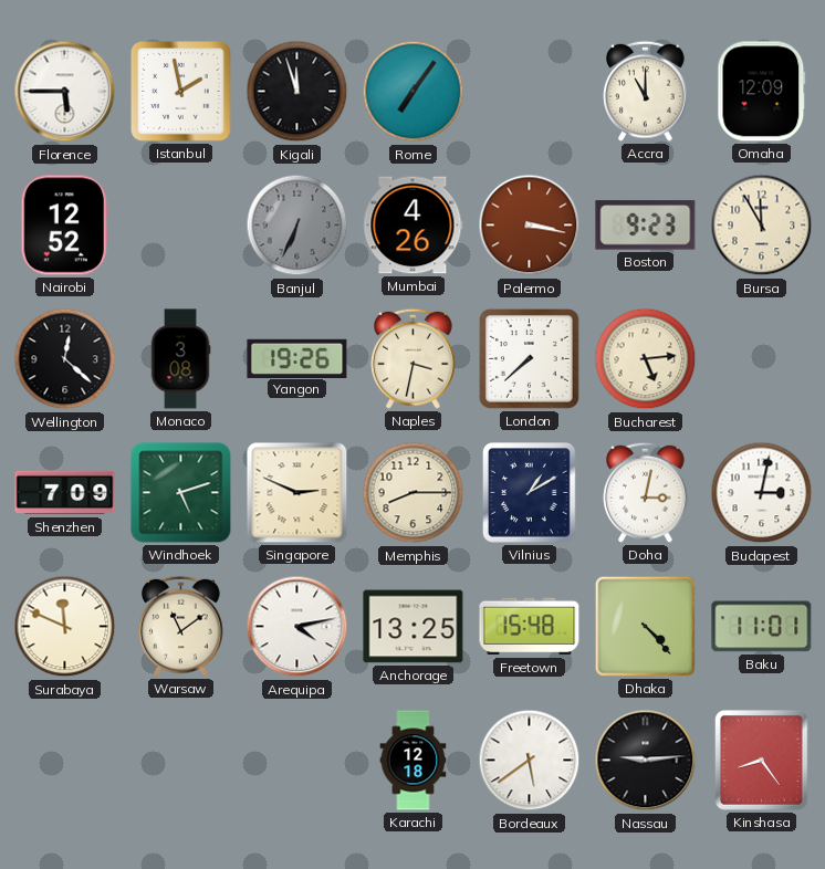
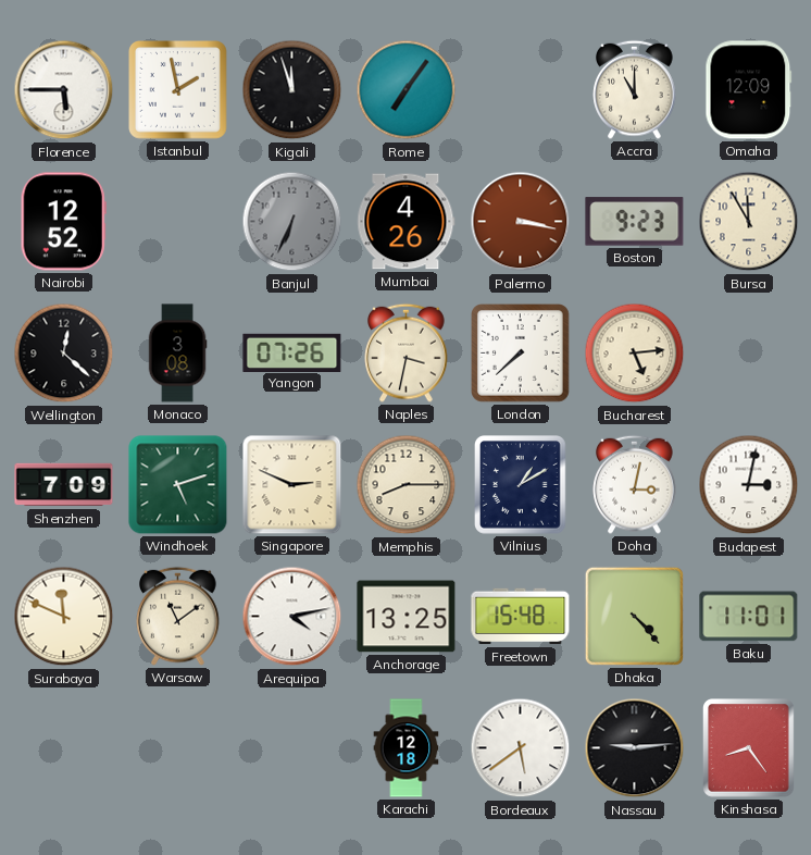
Yangon: 19:26 -> 07:26 (292, 352)
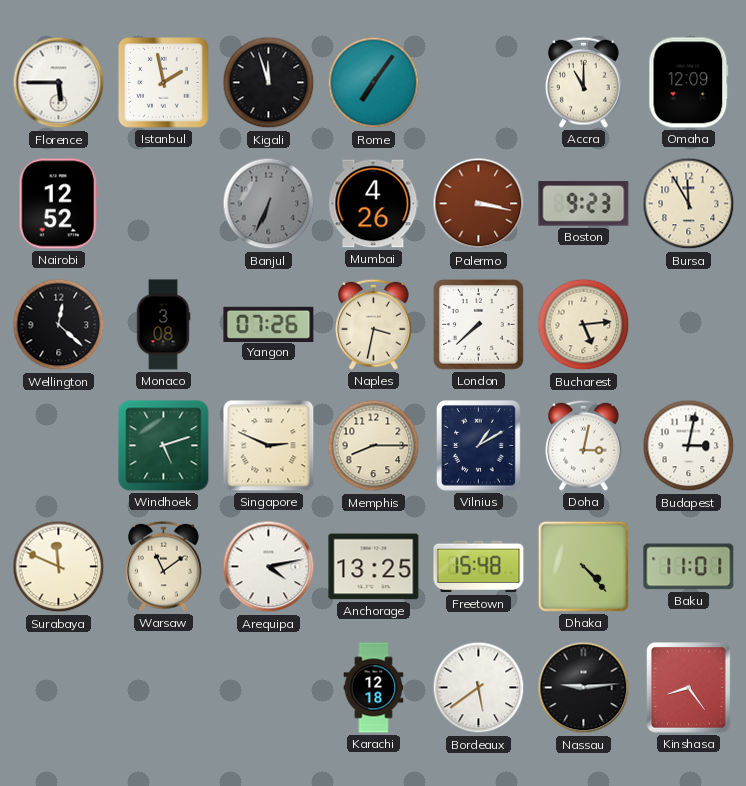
Shenzhen: 7:09 -> none (64, 485)
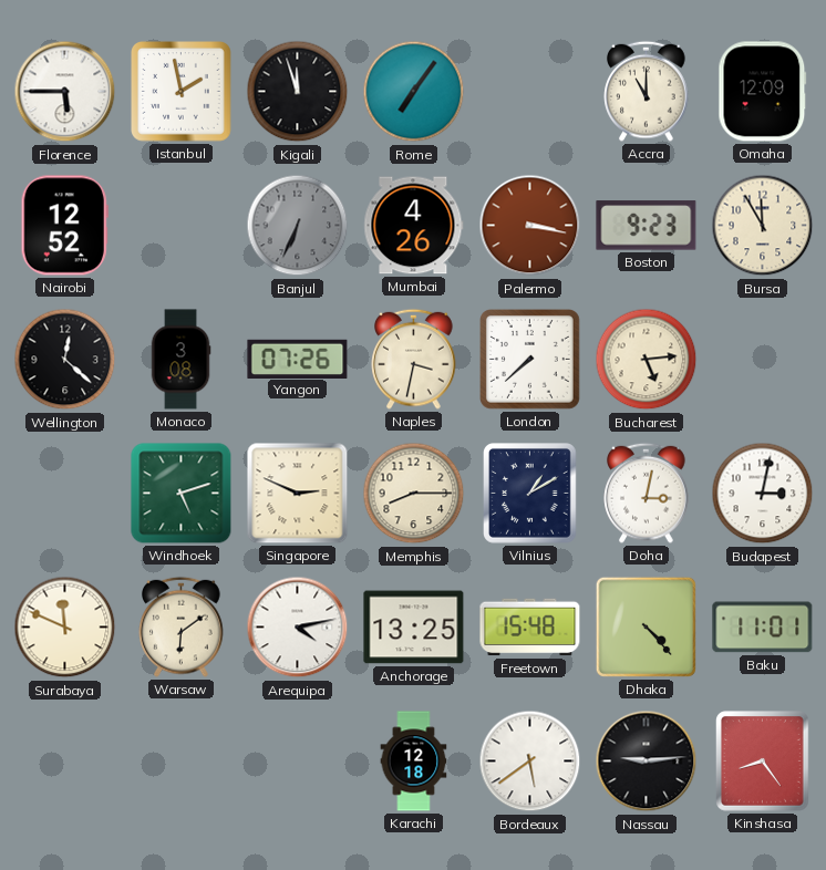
Warsaw: 11:09 -> 6:09 (182, 626)
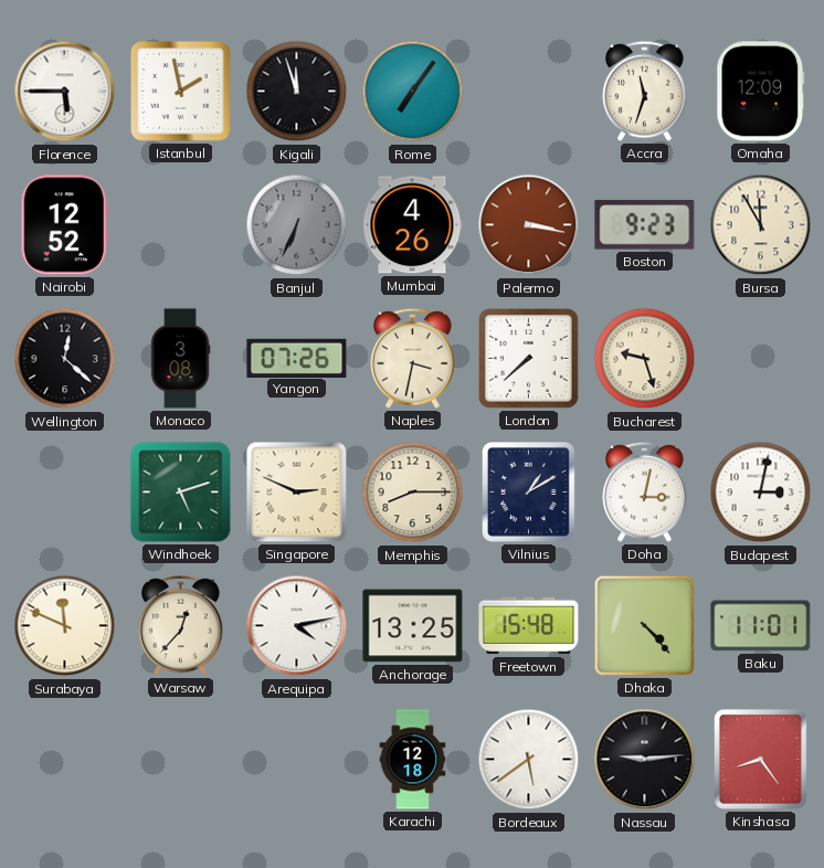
Accra: 11:00 -> 11:33 (645, 91)
Bucharest: 5:14 -> 9:27 (645, 359)
Warsaw: 6:09 -> 12:37 (181, 625)
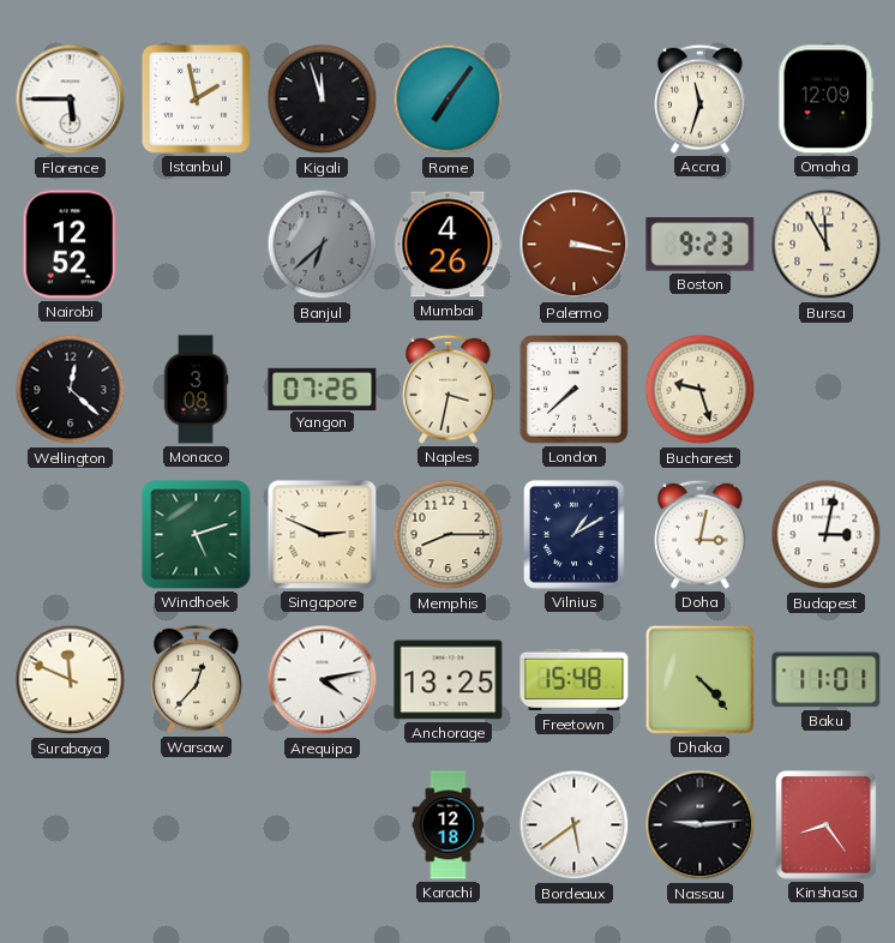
Banjul: 6:34 -> 6:38 (323, 245)
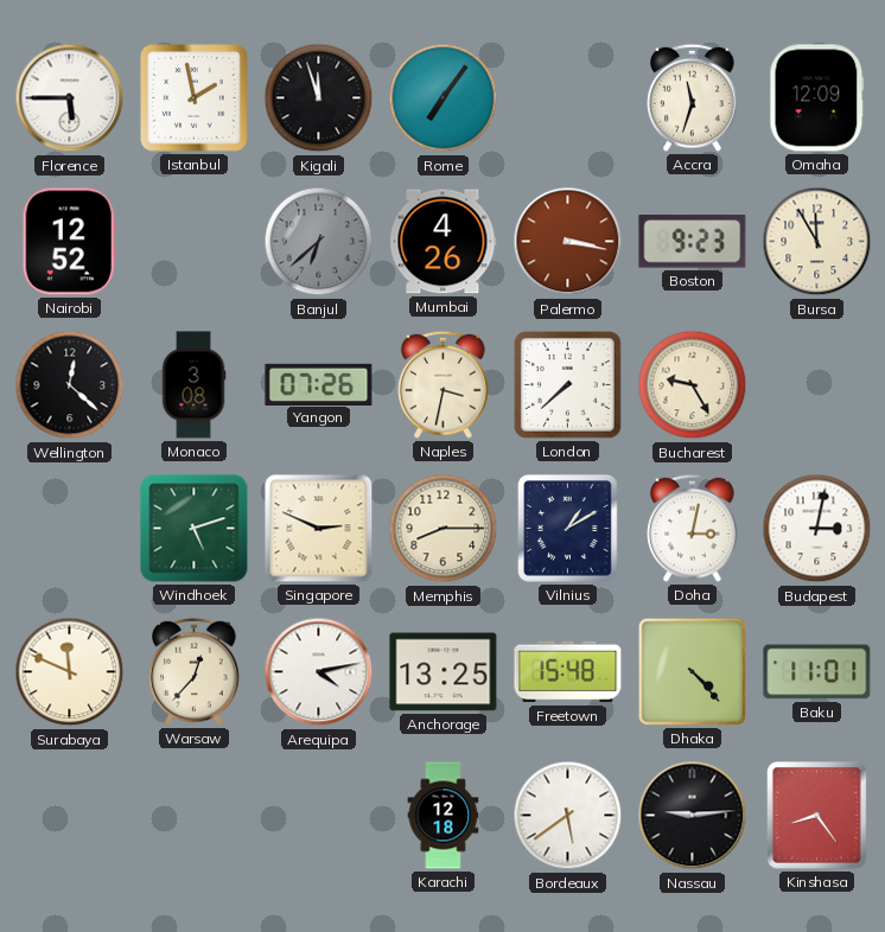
Bucharest: 9:27 -> 9:25 (693, 385)
